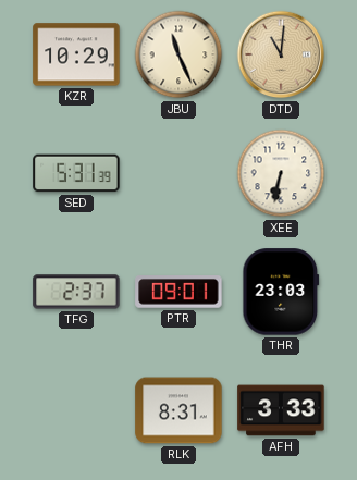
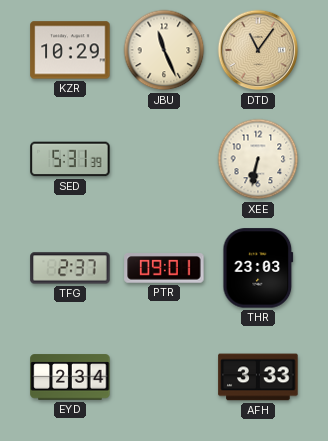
DTD: 11:01 -> 11:06 (258, 50)
EYD: none -> 2:34 (70, 377)
RLK: 8:31 -> none (178, 410)
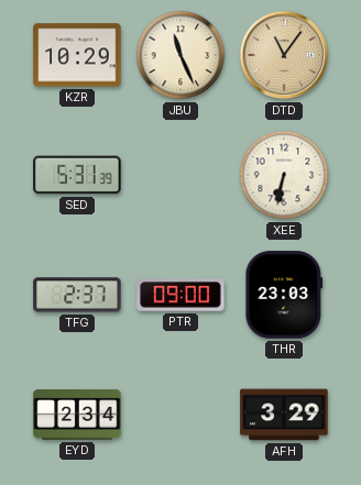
PTR: 09:01 -> 09:00 (180, 295)
AFH: 3:33 -> 3:29 (284, 415)
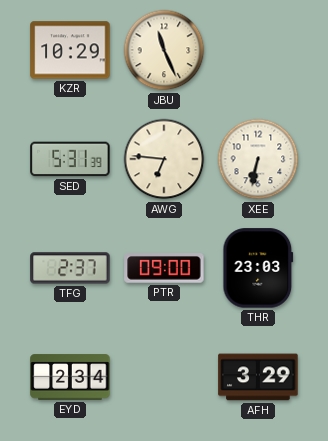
DTD: 11:06 -> none (284, 55)
AWG: none -> 6:46 (164, 159)
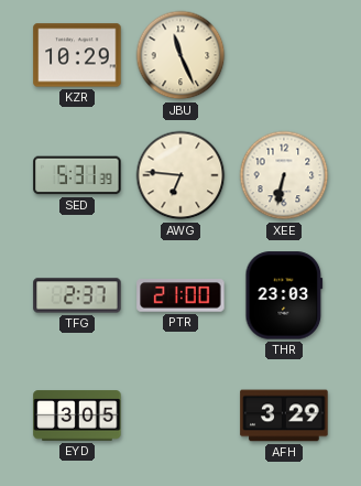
PTR: 09:00 -> 21:00 (180, 295)
EYD: 2:34 -> 3:05 (77, 415)
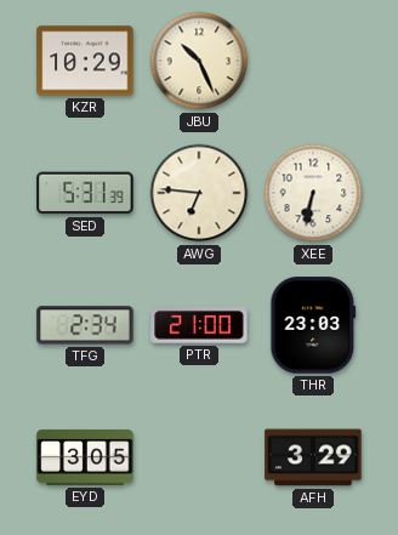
JBU: 11:26 -> 10:26 (199, 61)
TFG: 2:37 -> 2:34 (85, 325)
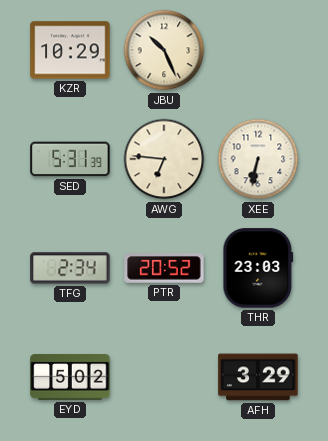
PTR: 21:00 -> 20:52 (164, 268)
EYD: 3:05 -> 5:02 (70, 377)
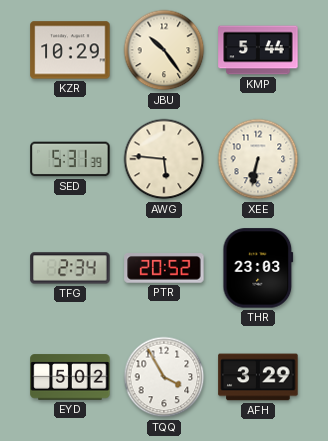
JBU: 10:26 -> 10:24 (164, 50)
KMP: none -> 5:44 (258, 50)
AWG: 6:46 -> 5:46 (164, 159)
TQQ: none -> 3:55 (164, 377)
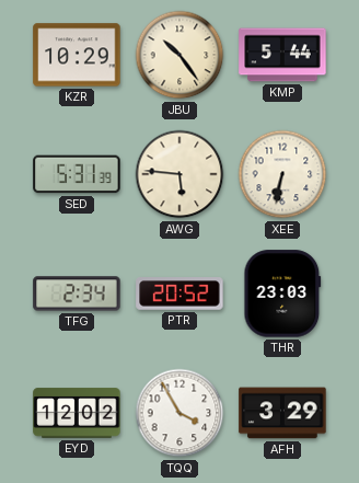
EYD: 5:02 -> 12:02 (77, 413)
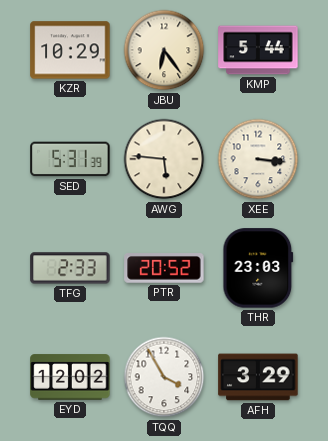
JBU: 10:24 -> 6:24 (164, 50)
XEE: 6:32 -> 3:16 (258, 159)
TFG: 2:34 -> 2:33 (70, 268)
